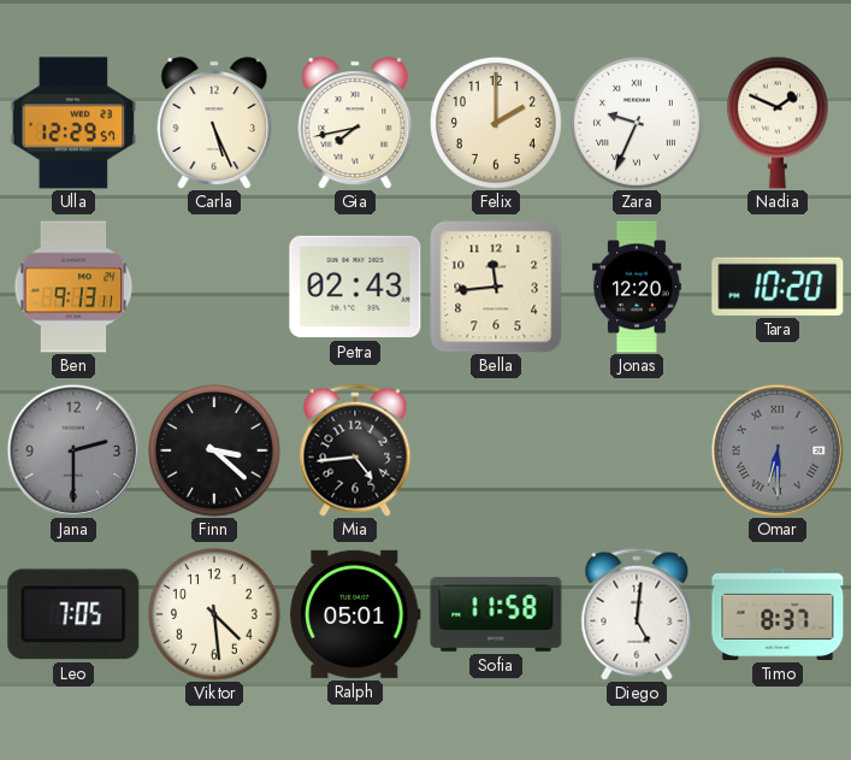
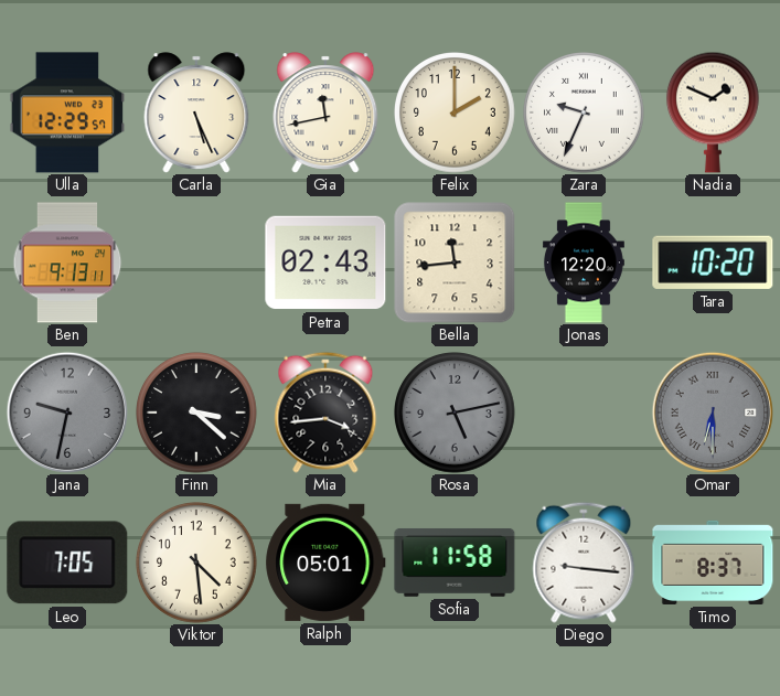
Gia: 7:43 -> 11:43 (325, 113)
Jana: 2:30 -> 9:32 (66, 411)
Mia: 4:44 -> 3:44 (325, 413)
Rosa: none -> 5:13 (456, 414)
Diego: 5:01 -> 9:16 (584, 563)
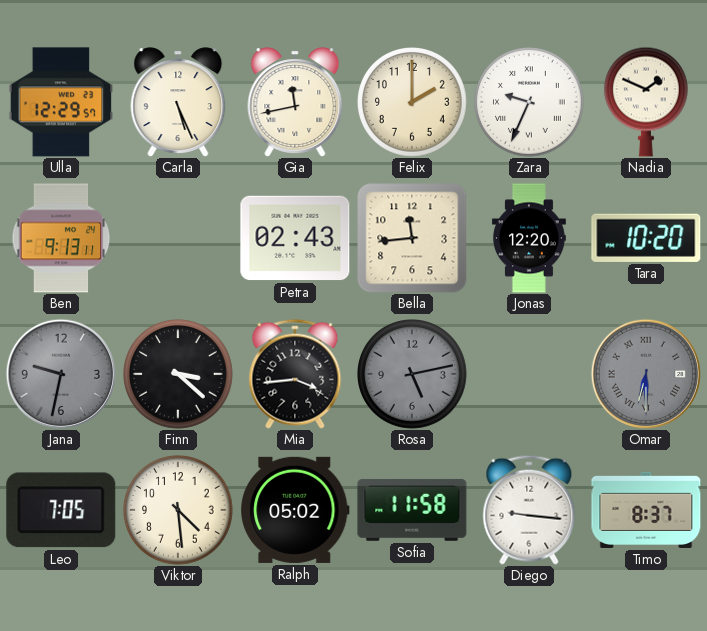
Ralph: 05:01 -> 05:02 (295, 510)
